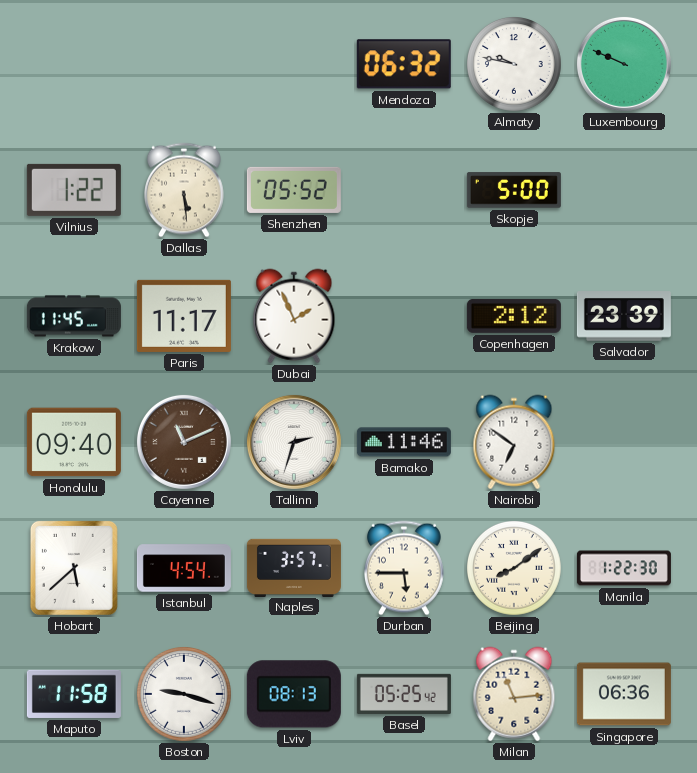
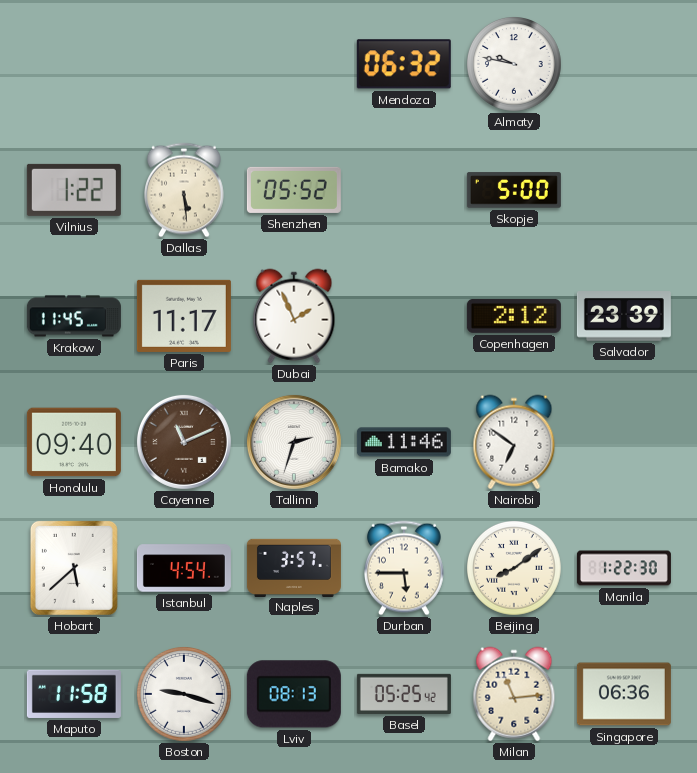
Luxembourg: 9:49 -> none (624, 64)
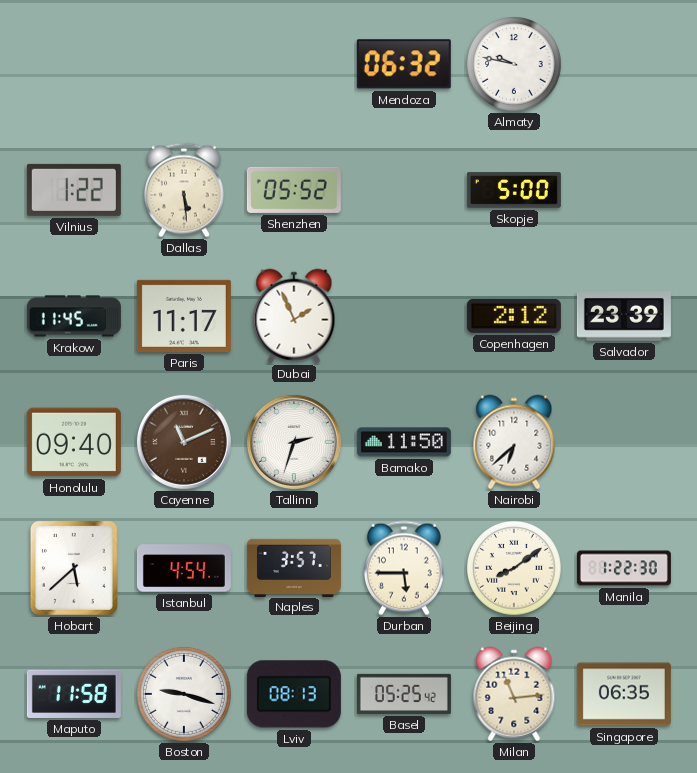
Bamako: 11:46 -> 11:50 (404, 442)
Nairobi: 6:51 -> 6:38 (514, 442)
Singapore: 06:36 -> 06:35 (624, 694)
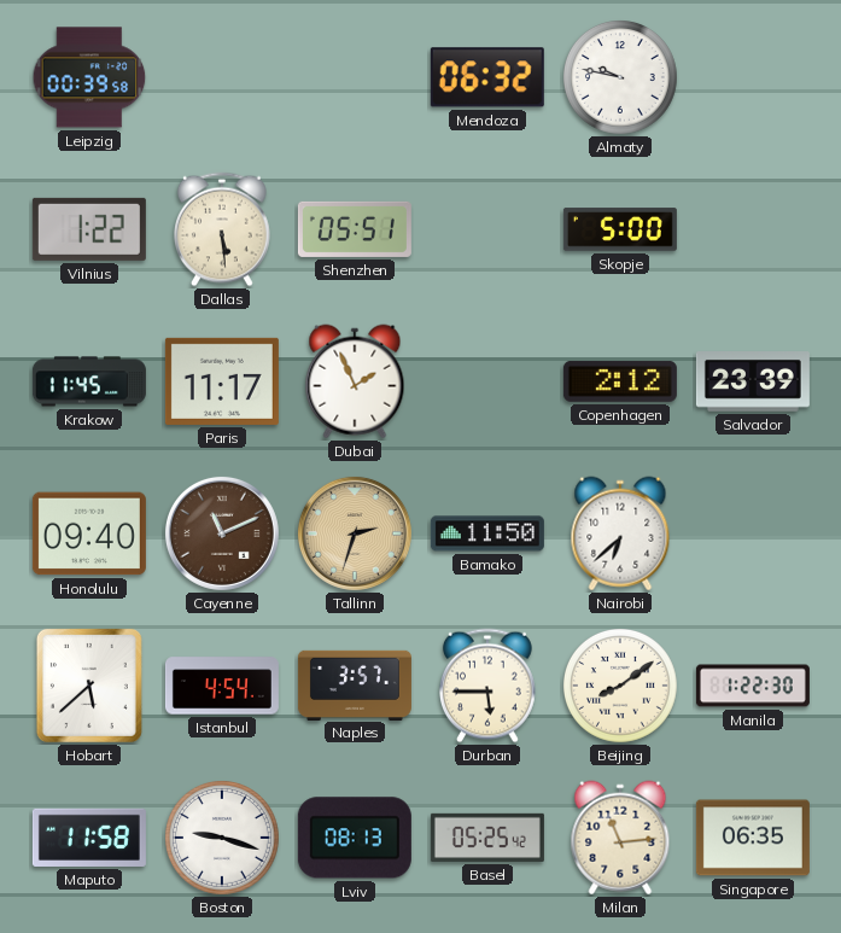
Leipzig: none -> 00:39 (89, 77)
Shenzhen: 05:52 -> 05:51 (355, 229)
Tallinn dial: white -> champagne (355, 533)
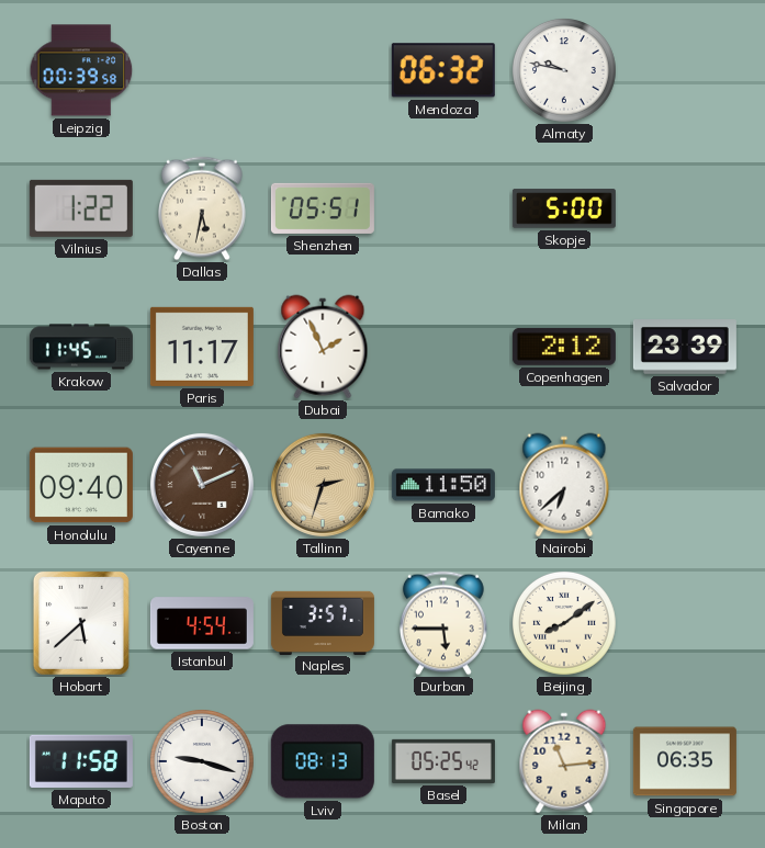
Dallas: 5:29 -> 5:32 (203, 208)
Manila: 1:22 -> none (753, 686)
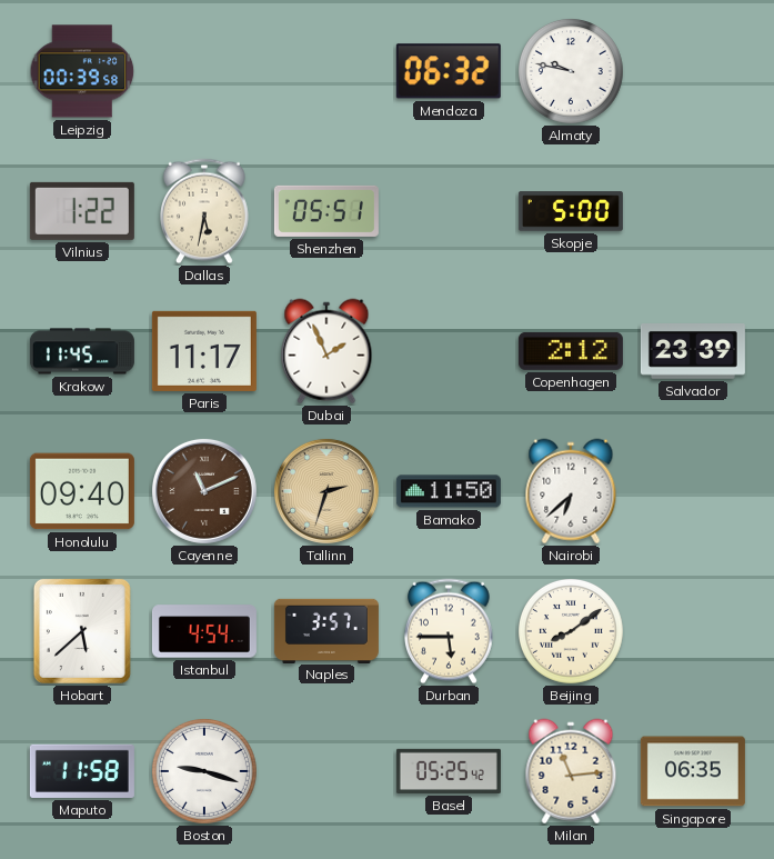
Lviv: 08:13 -> none (323, 761)
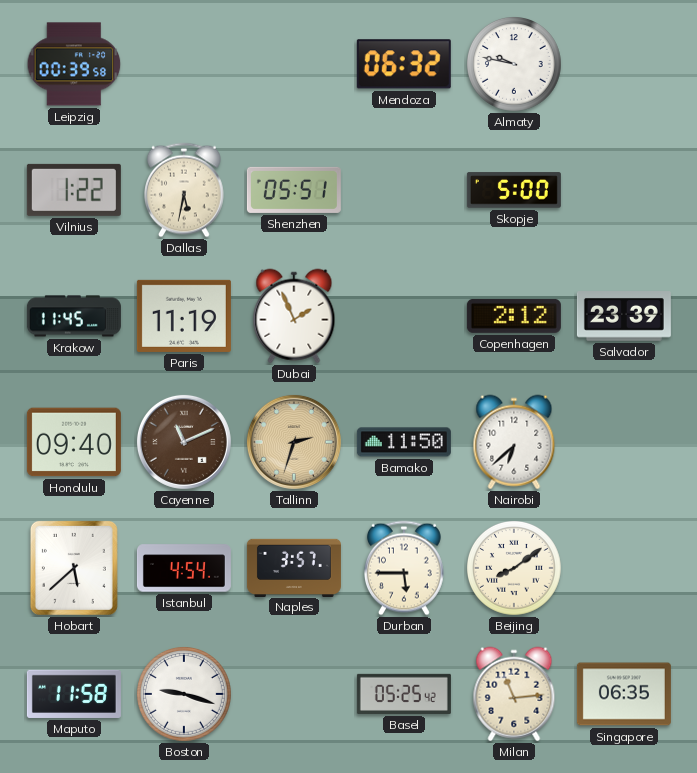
Paris: 11:17 -> 11:19 (184, 316)
